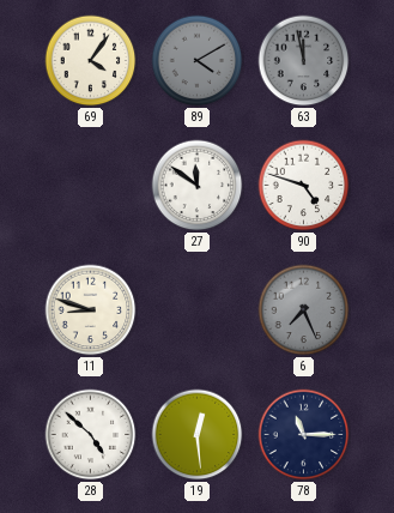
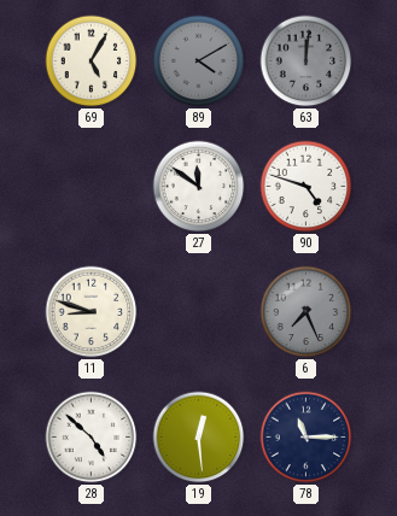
69: 4:06 -> 5:05 (92, 61)
63: 11:58 -> 12:01 (306, 61)
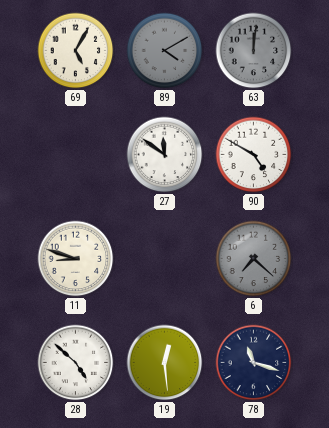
90: 4:48 -> 4:50 (254, 155)
6: 7:26 -> 7:22 (254, 259)
78: 11:15 -> 11:18 (254, 363)
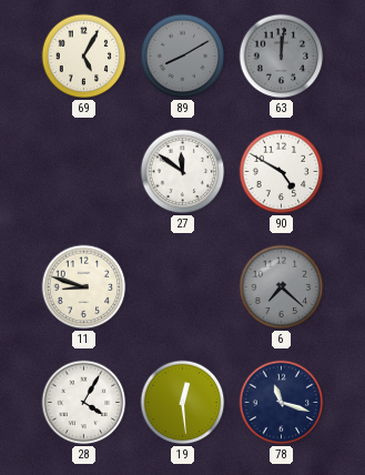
89: 4:10 -> 8:10 (183, 57)
28: 4:52 -> 4:05 (84, 403)
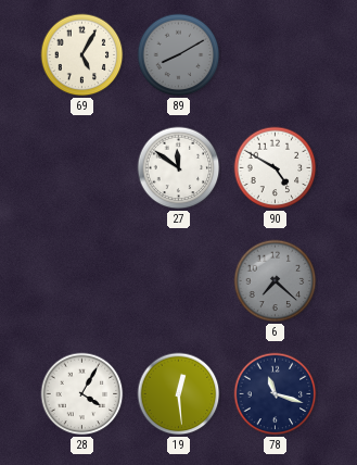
63: 12:01 -> none (282, 57)
11: 8:48 -> none (84, 287)
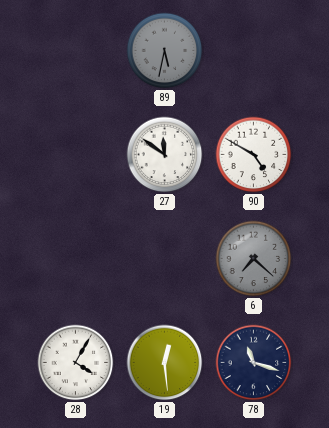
69: 5:05 -> none (82, 55)
89: 8:10 -> 5:32 (165, 51)
